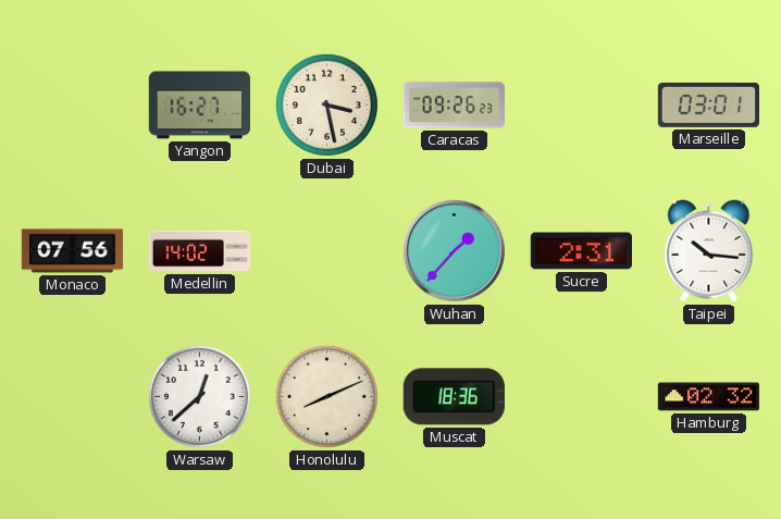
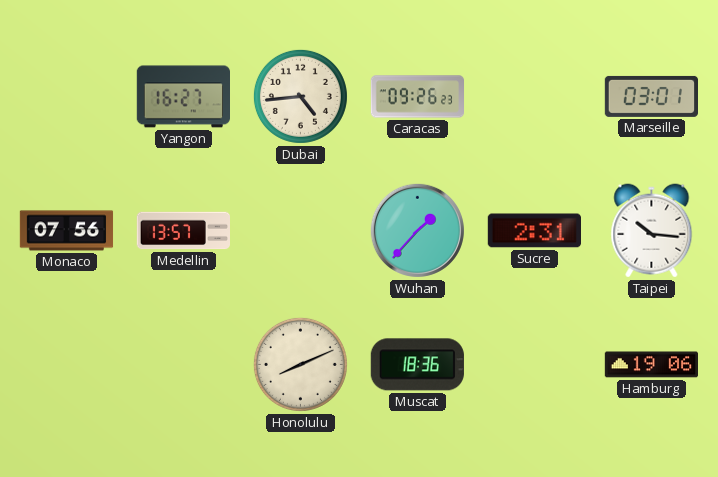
Dubai: 3:28 -> 4:44 (300, 96)
Medellin: 14:02 -> 13:57 (183, 231)
Warsaw: 12:38 -> none (199, 396)
Hamburg: 02:32 -> 19:06 (651, 365)
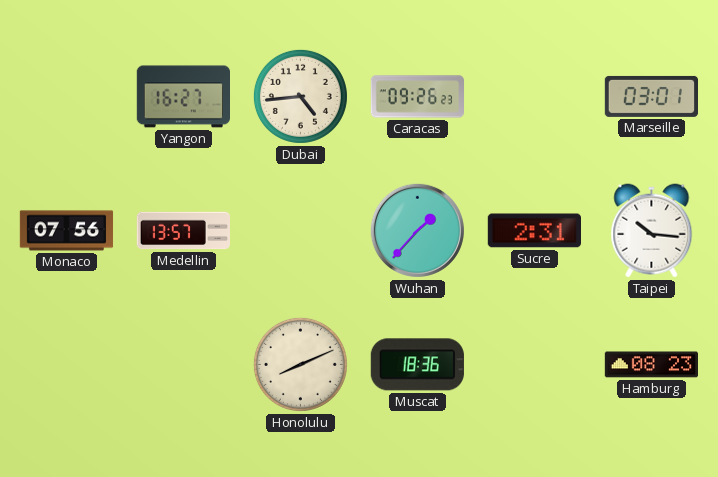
Hamburg: 19:06 -> 08:23 (651, 365)
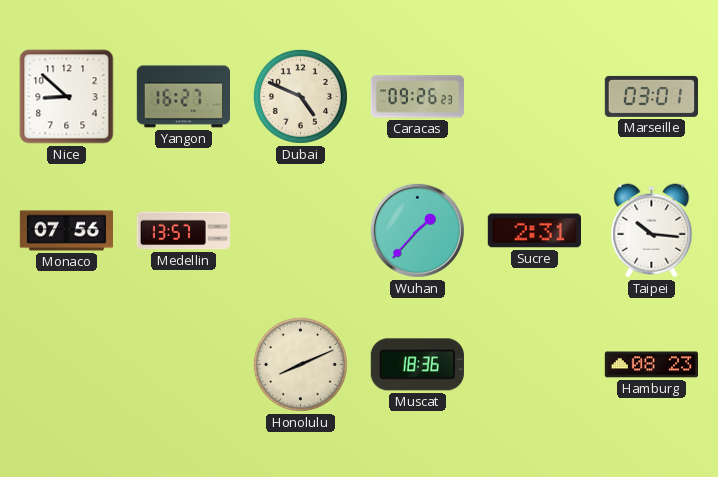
Nice: none -> 8:52 (67, 97)
Dubai: 4:44 -> 4:49 (300, 96)
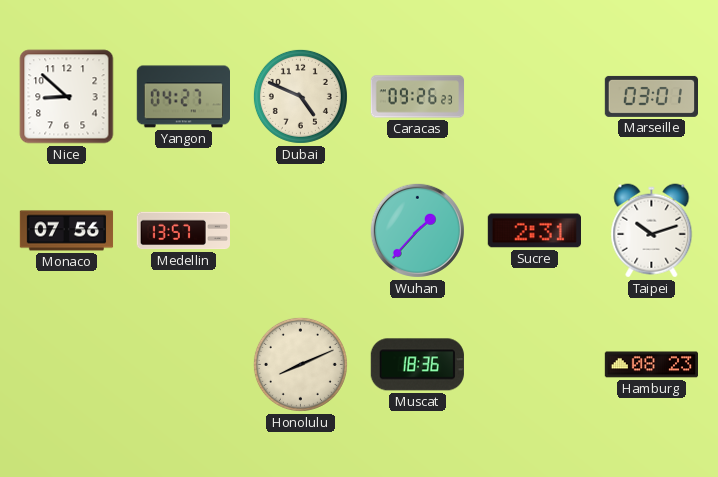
Yangon: 16:27 -> 04:27 (183, 97)
Taipei: 10:16 -> 10:12 (652, 231)
